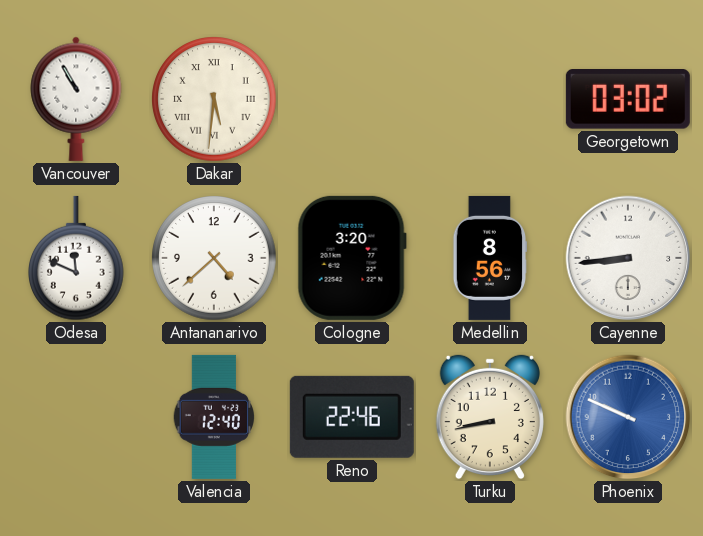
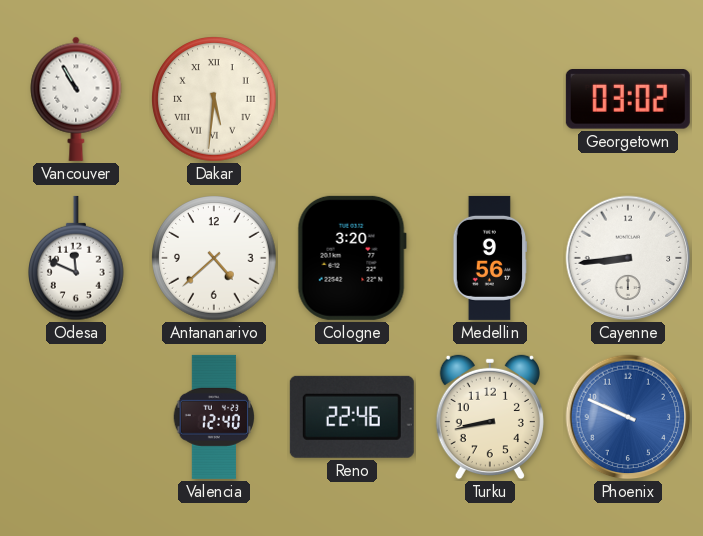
Medellin: 8:56 -> 9:56 (490, 258)
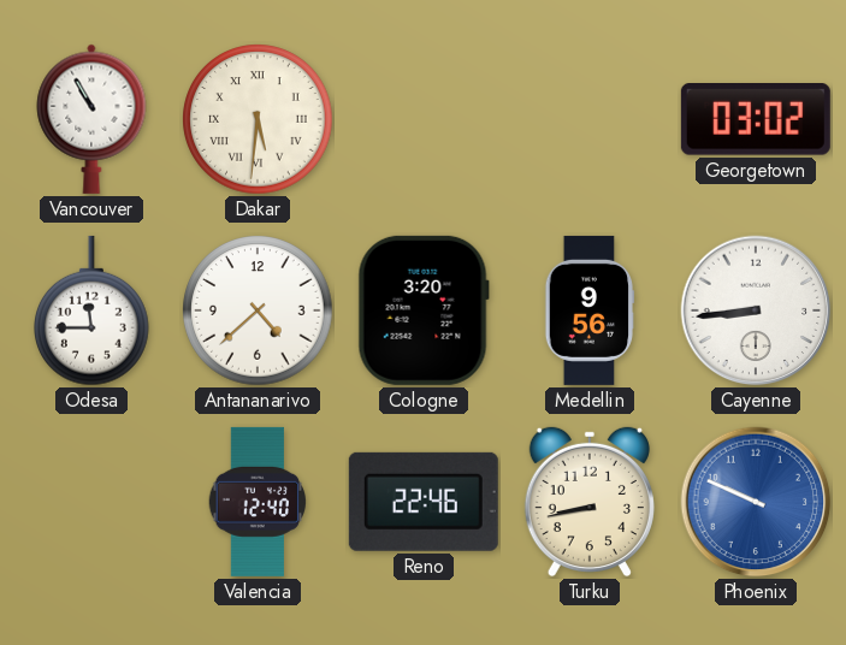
Odesa: 11:49 -> 11:45 (93, 310)
